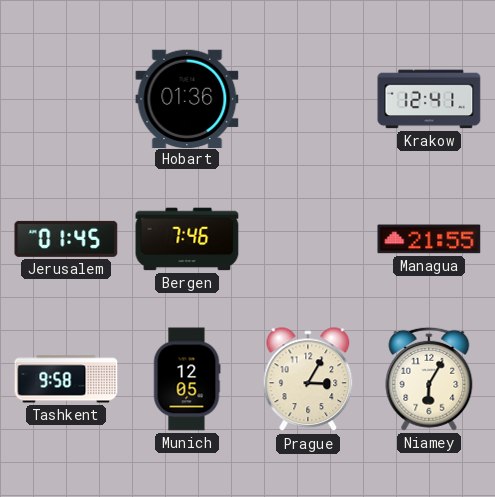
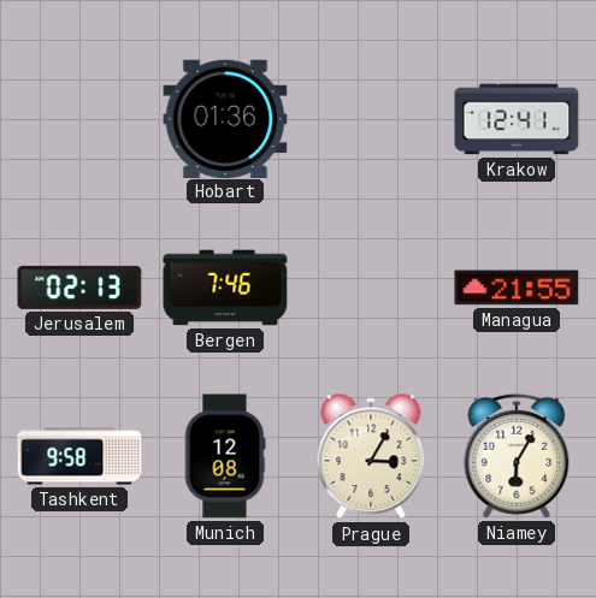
Jerusalem: 01:45 -> 02:13 (79, 288)
Munich: 12:05 -> 12:08 (225, 456)
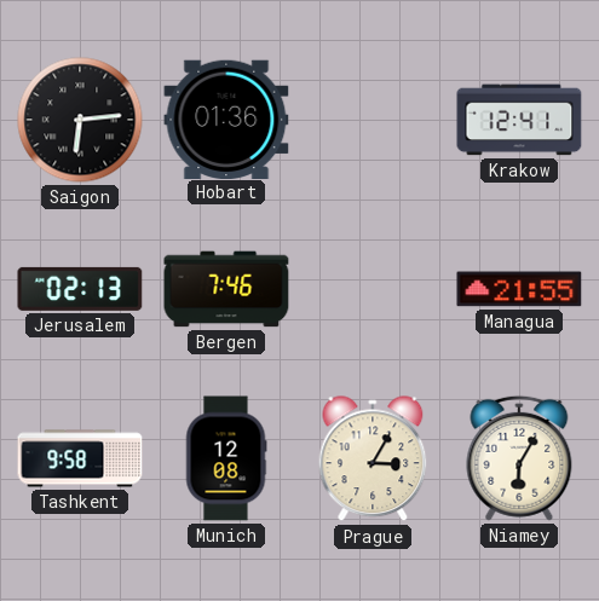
Saigon: none -> 6:14 (80, 120)
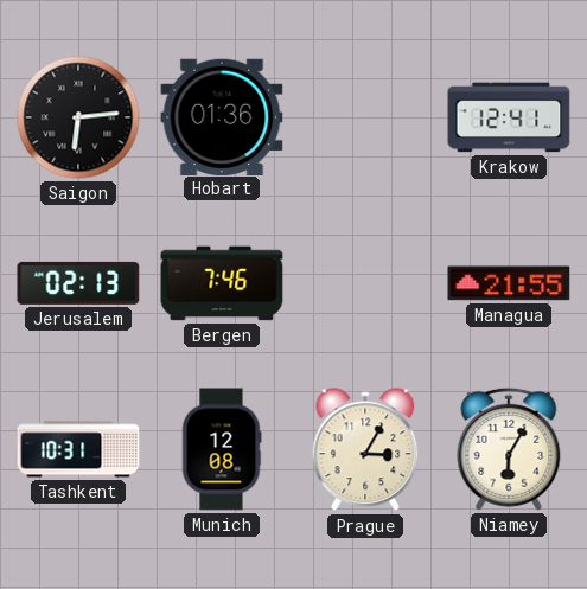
Tashkent: 9:58 -> 10:31 (78, 449)
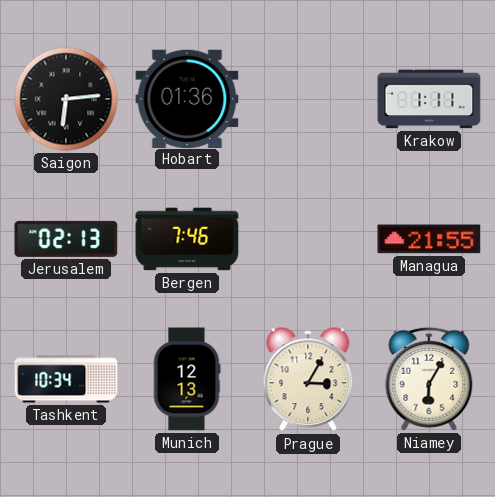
Krakow: 12:41 -> 1:11 (429, 99)
Tashkent: 10:31 -> 10:34 (66, 379)
Munich: 12:08 -> 12:13 (187, 379)
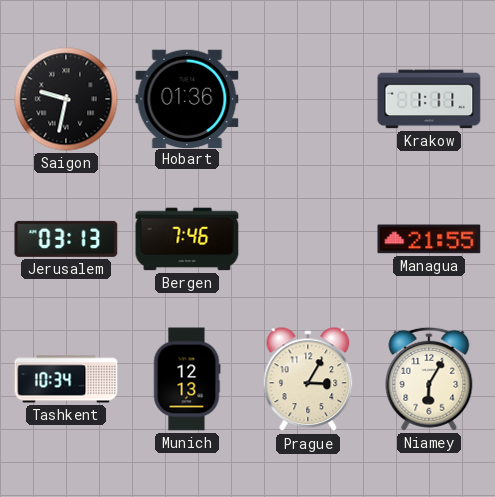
Saigon: 6:14 -> 9:32 (66, 99)
Jerusalem: 02:13 -> 03:13 (66, 239)
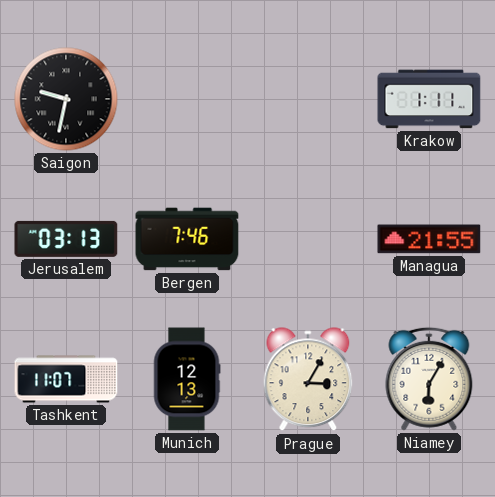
Hobart: 01:36 -> none (187, 98)
Tashkent: 10:34 -> 11:07 (66, 379)
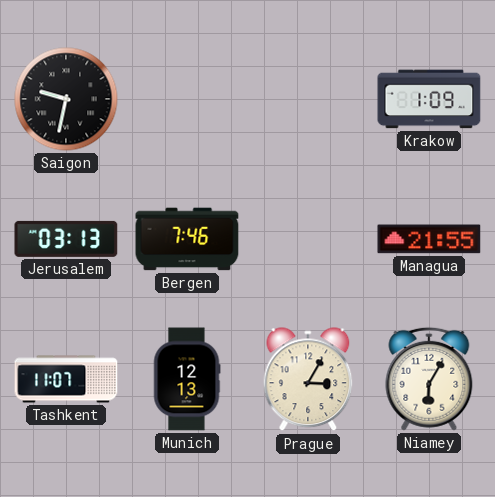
Krakow: 1:11 -> 1:09 (429, 99)
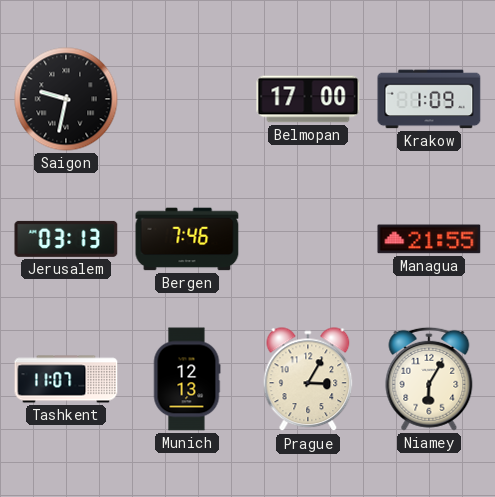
Belmopan: none -> 17:00 (308, 99)
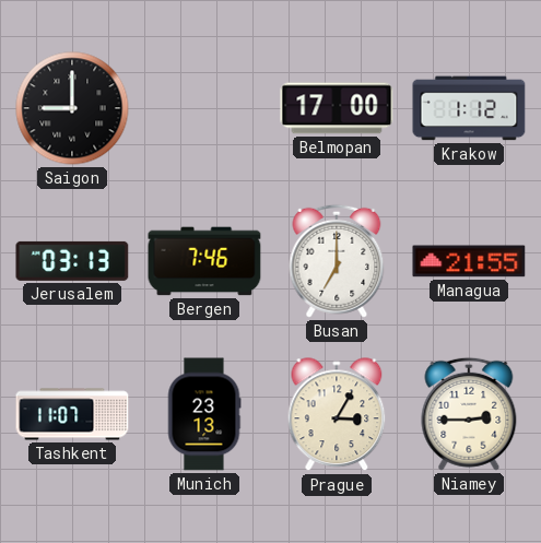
Saigon: 9:32 -> 9:00 (72, 108)
Krakow: 1:09 -> 1:12 (469, 108)
Busan: none -> 7:00 (337, 261)
Munich: 12:13 -> 23:13 (204, 414)
Niamey: 6:05 -> 2:45 (469, 414)
